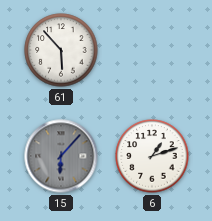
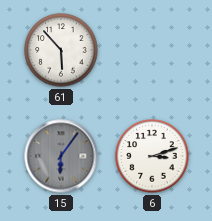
15: 6:07 -> 6:06 (61, 156)
6: 1:12 -> 3:12 (152, 156)
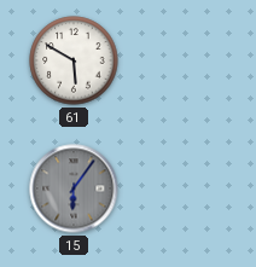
61: 5:53 -> 5:50 (74, 60)
6: 3:12 -> none (152, 156)
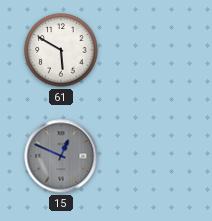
15: 6:06 -> 12:49 (61, 156)
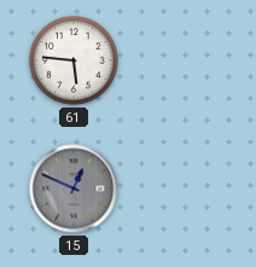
61: 5:50 -> 5:46 (74, 60)
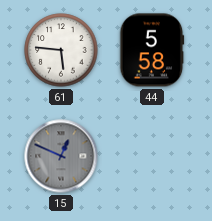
44: none -> 5:58 (152, 50)
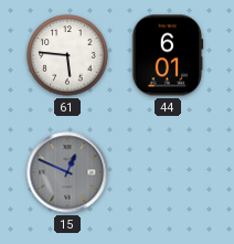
44: 5:58 -> 6:01 (168, 55)
